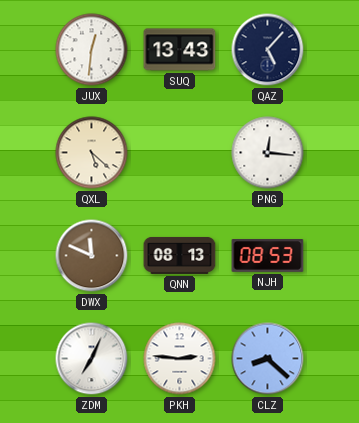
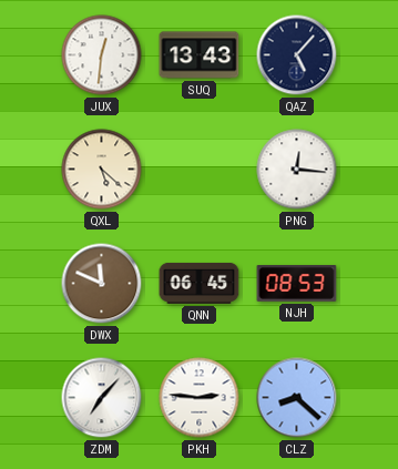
QNN: 08:13 -> 06:45 (200, 283)
ZDM: 7:04 -> 7:07 (102, 398)
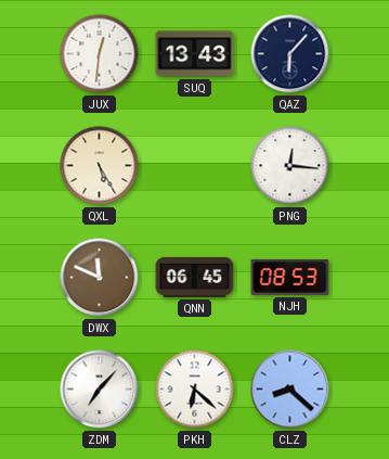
QAZ: 5:07 -> 6:07 (290, 54)
QXL: 5:22 -> 5:25 (100, 166)
PKH: 2:46 -> 6:22 (195, 390)
